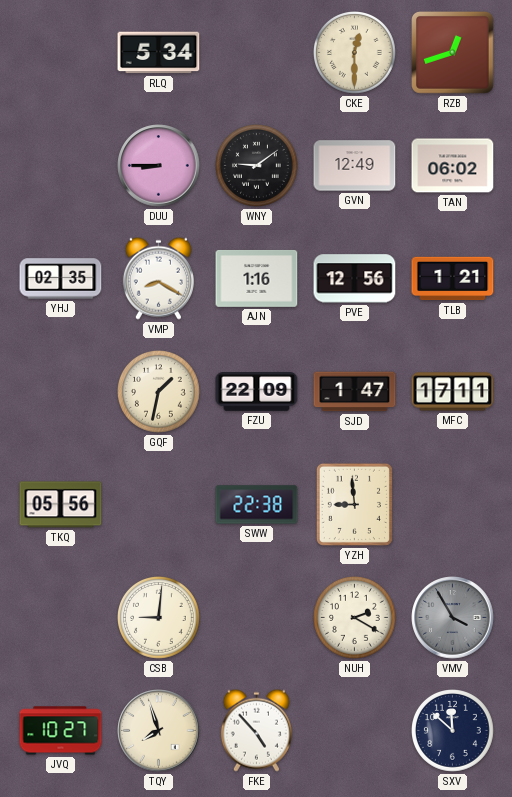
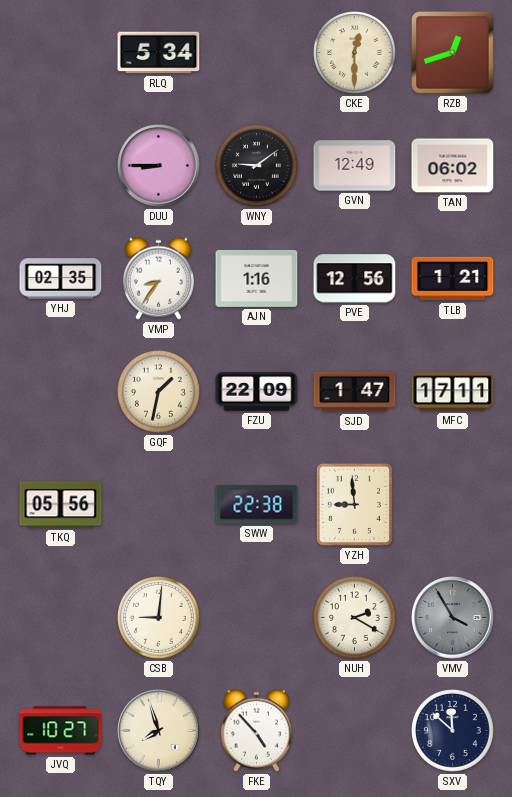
VMP: 8:20 -> 8:36 (158, 278)
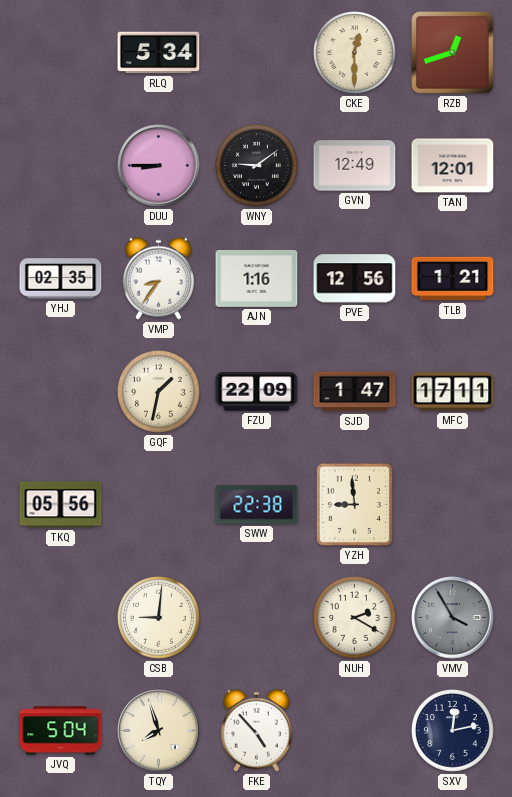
TAN: 06:02 -> 12:01 (453, 166)
JVQ: 10:27 -> 5:04 (61, 731)
SXV: 11:52 -> 12:13 (453, 731)
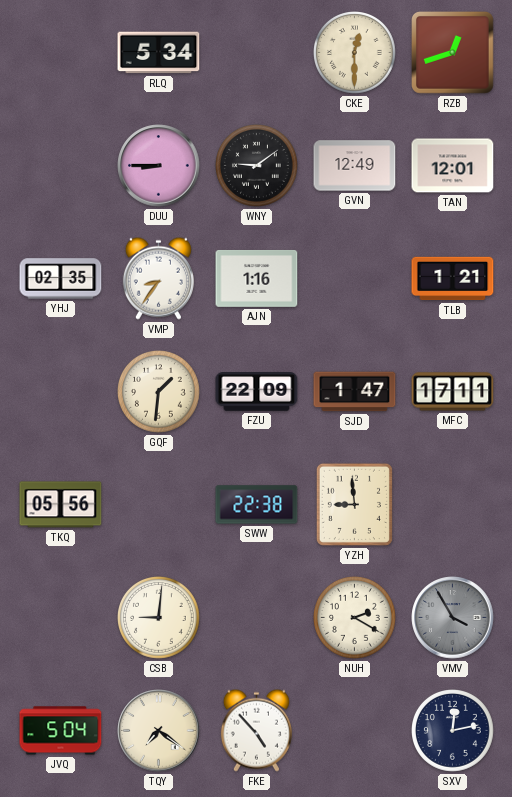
PVE: 12:56 -> none (355, 279)
GQF: 1:32 -> 1:31 (159, 392)
TQY: 7:57 -> 7:21 (159, 731)
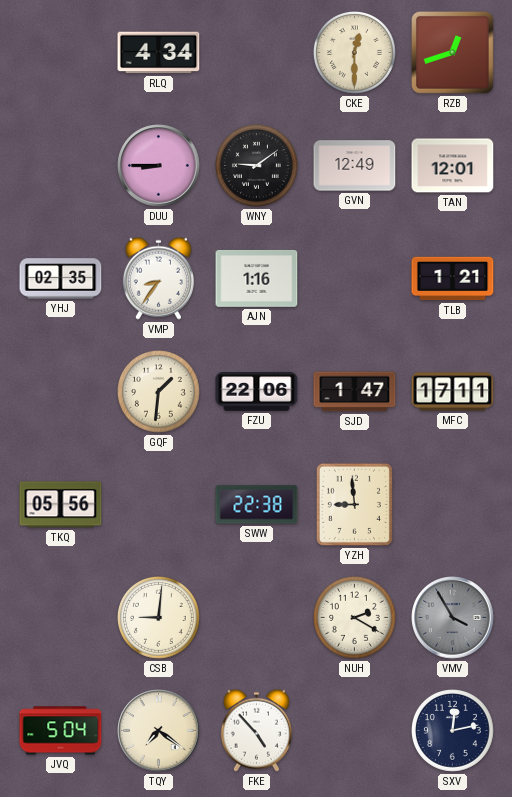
RLQ: 5:34 -> 4:34 (159, 53)
FZU: 22:09 -> 22:06 (257, 392)
